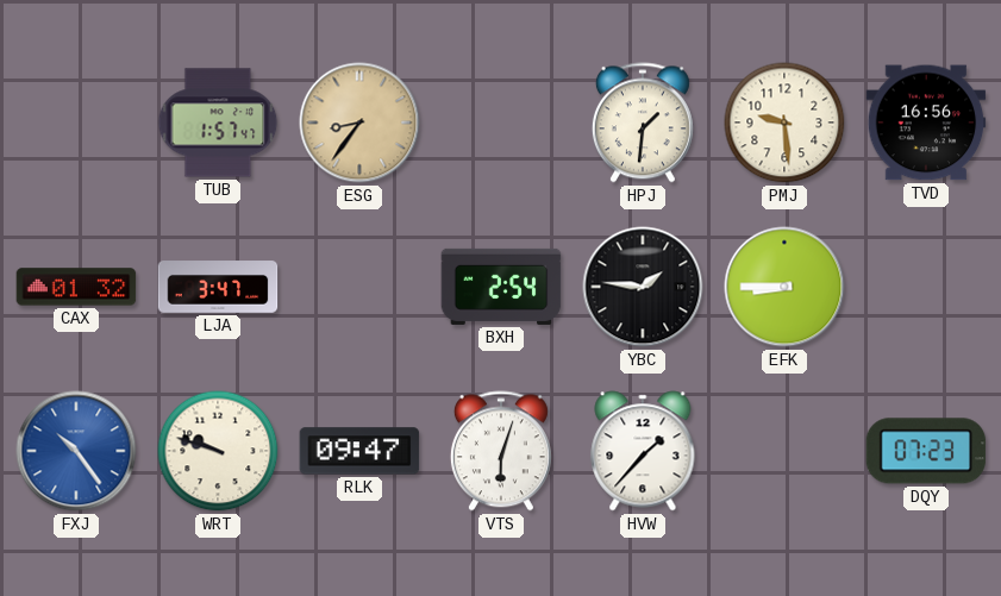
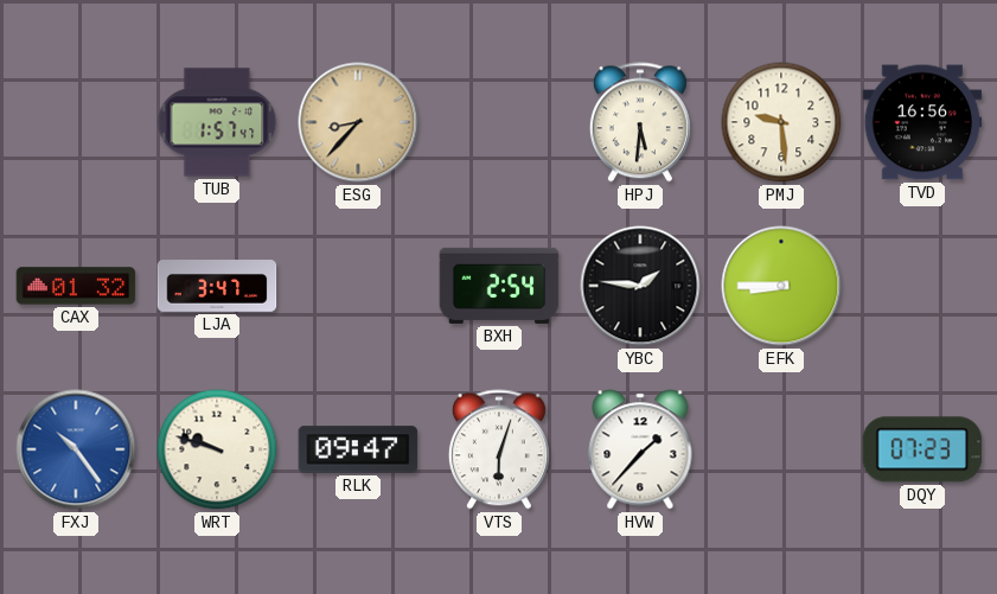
ESG: 8:36 -> 8:37 (358, 122)
HPJ: 1:31 -> 5:31 (640, 122)
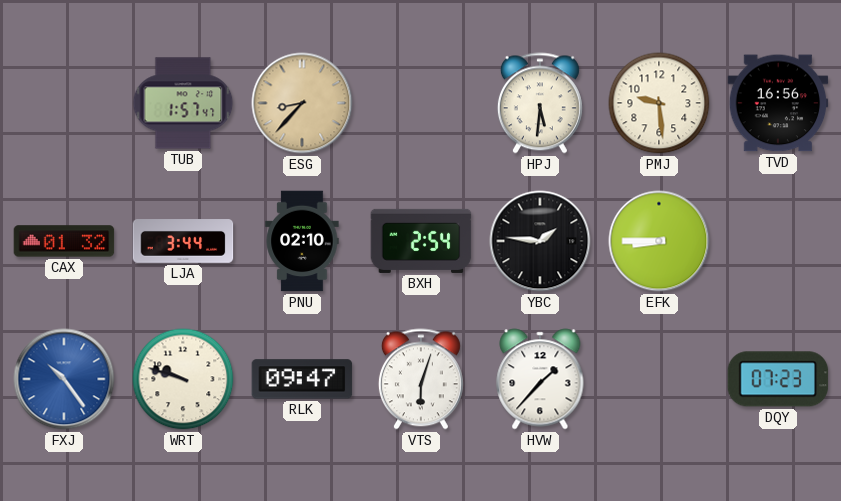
LJA: 3:47 -> 3:44 (183, 241)
PNU: none -> 02:10 (302, 241)
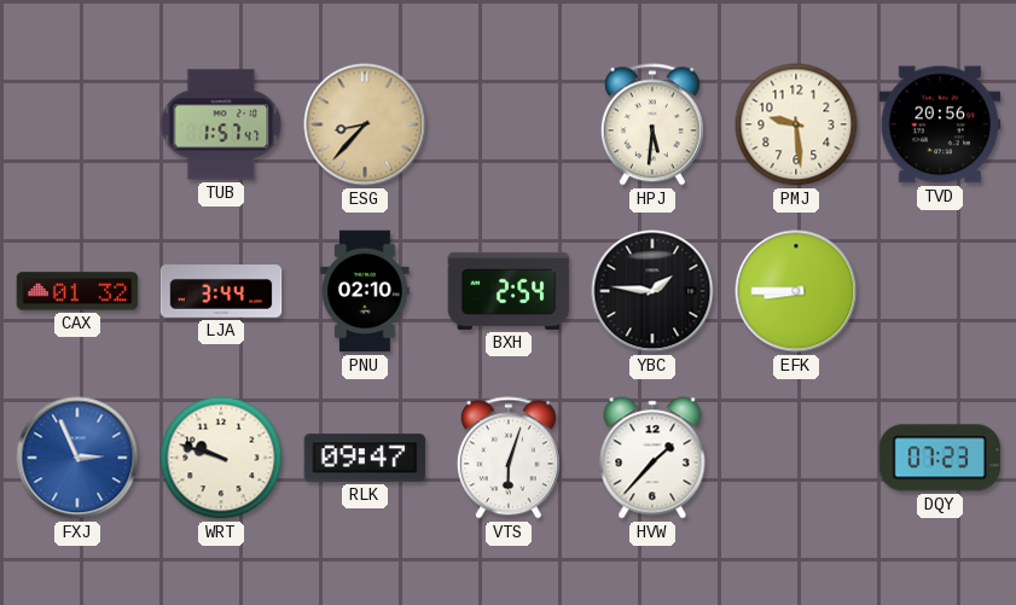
TVD: 16:56 -> 20:56 (940, 124)
FXJ: 10:24 -> 2:56 (77, 458)
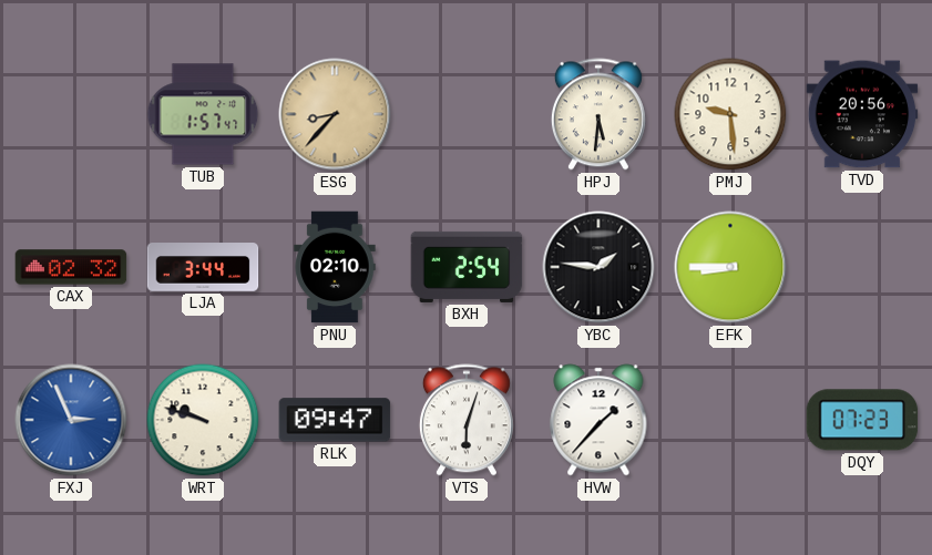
CAX: 01:32 -> 02:32 (71, 267)
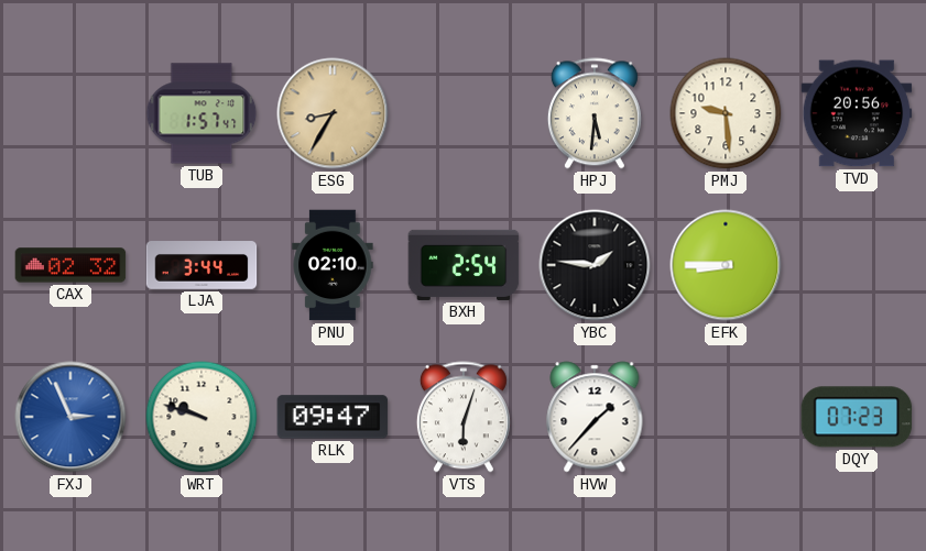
ESG: 8:37 -> 8:35 (333, 113)
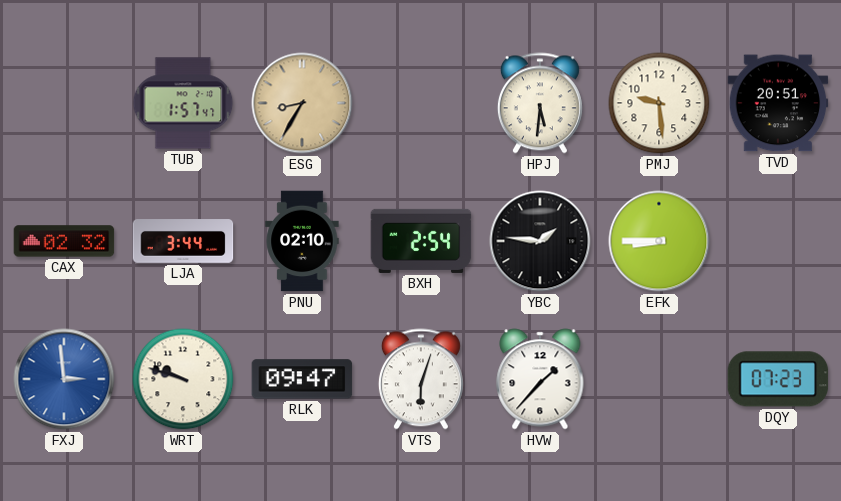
TVD: 20:56 -> 20:51 (778, 103)
FXJ: 2:56 -> 2:59 (64, 379)
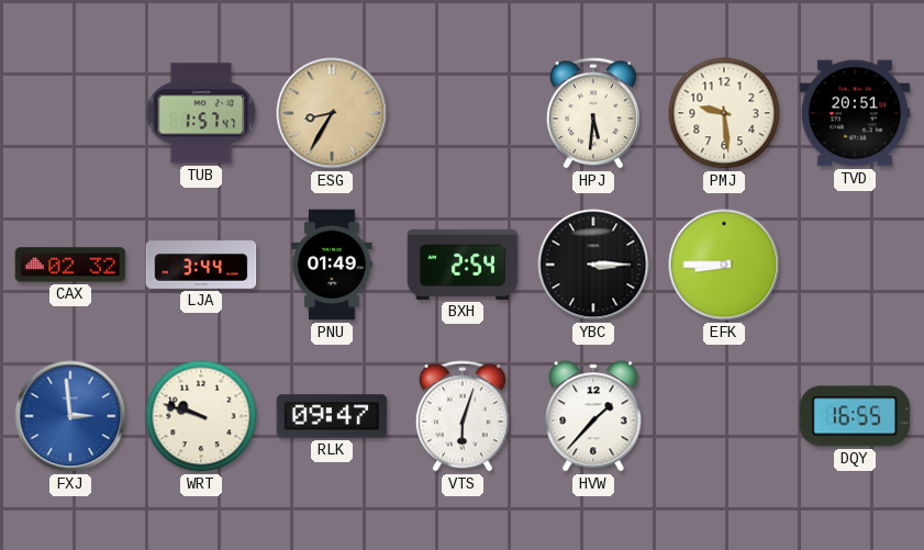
PNU: 02:10 -> 01:49 (332, 265)
YBC: 1:46 -> 3:15 (593, 265)
DQY: 07:23 -> 16:55 (855, 416)
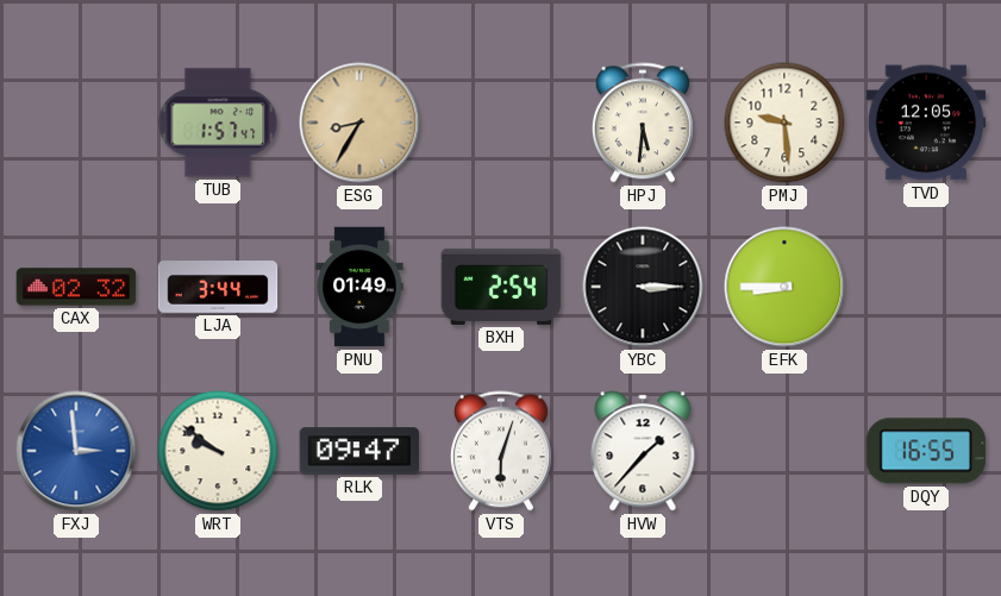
TVD: 20:51 -> 12:05 (926, 123)
WRT: 9:48 -> 9:51 (218, 451)
